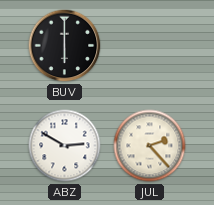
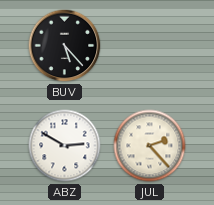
BUV: 6:00 -> 5:23 (65, 46)
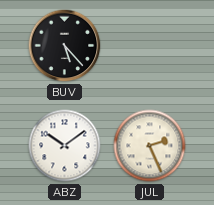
ABZ: 2:50 -> 10:09 (65, 146)
JUL: 2:23 -> 2:26 (150, 146)
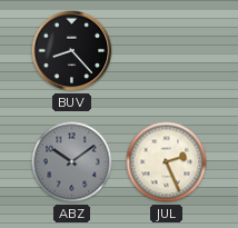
BUV: 5:23 -> 8:23 (72, 51)
ABZ dial: white -> grey (72, 162)
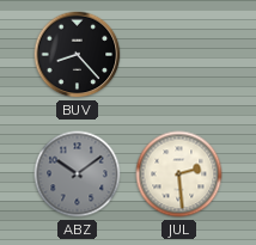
JUL: 2:26 -> 2:29 (179, 174)
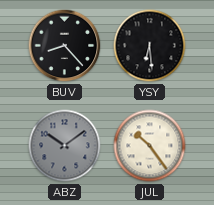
YSY: none -> 6:29 (150, 46)
JUL: 2:29 -> 10:24 (150, 146)
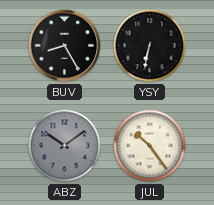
BUV: 8:23 -> 8:25 (65, 46)
YSY: 6:29 -> 6:32 (150, 46)
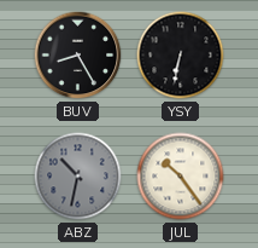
ABZ: 10:09 -> 10:32 (78, 177)
